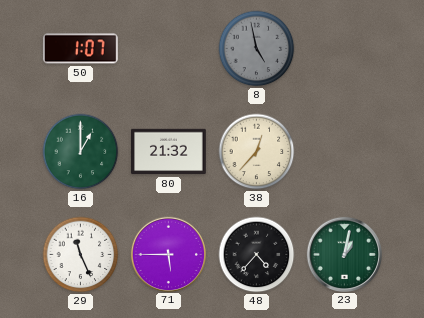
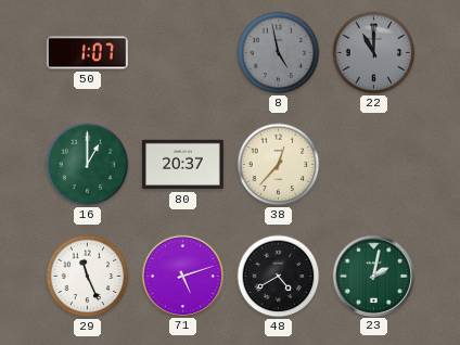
22: none -> 11:00 (374, 53)
80: 21:32 -> 20:37 (183, 165)
71: 5:45 -> 5:12 (182, 276)
48: 4:37 -> 4:40 (279, 277)
23: 1:02 -> 2:02 (373, 276)
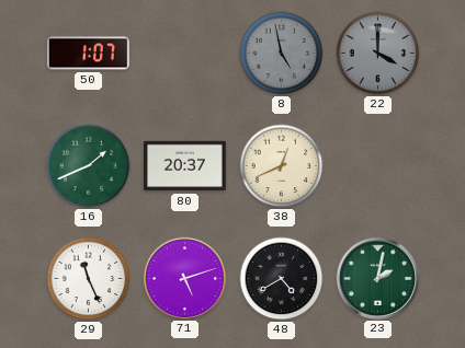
22: 11:00 -> 4:00 (378, 54)
16: 1:00 -> 1:41 (89, 166)
38: 12:37 -> 12:41 (282, 166)
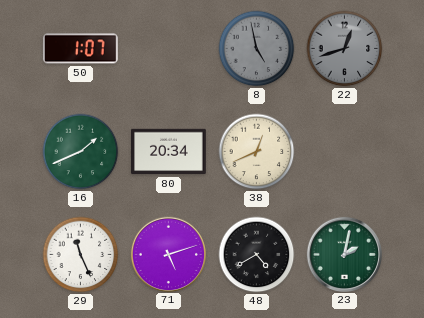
22: 4:00 -> 12:42 (345, 49)
80: 20:37 -> 20:34 (169, 152)
